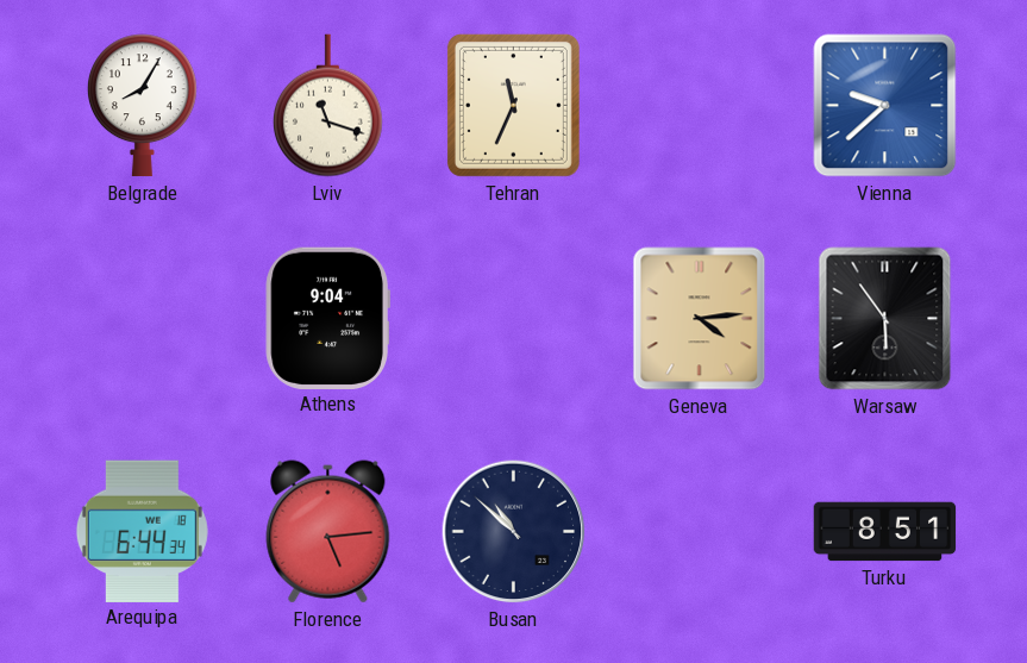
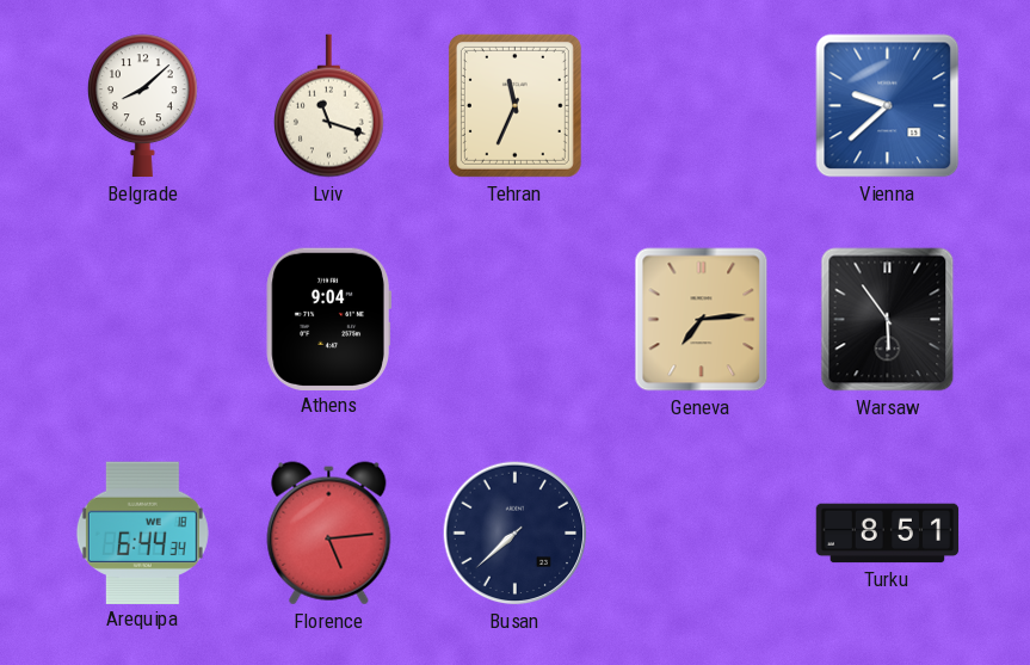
Belgrade: 8:05 -> 8:08 (142, 106)
Geneva: 4:14 -> 7:14 (702, 320)
Busan: 10:52 -> 7:38 (516, 534)
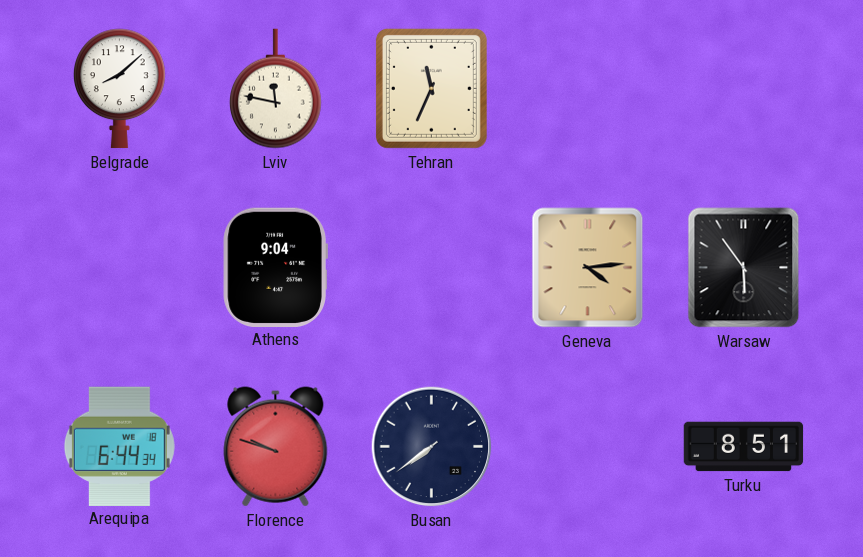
Lviv: 11:18 -> 11:47 (275, 89)
Vienna: 9:38 -> none (888, 106)
Geneva: 7:14 -> 4:14 (588, 268)
Florence: 5:14 -> 9:48 (276, 447)
Busan: 7:38 -> 7:39 (432, 447)
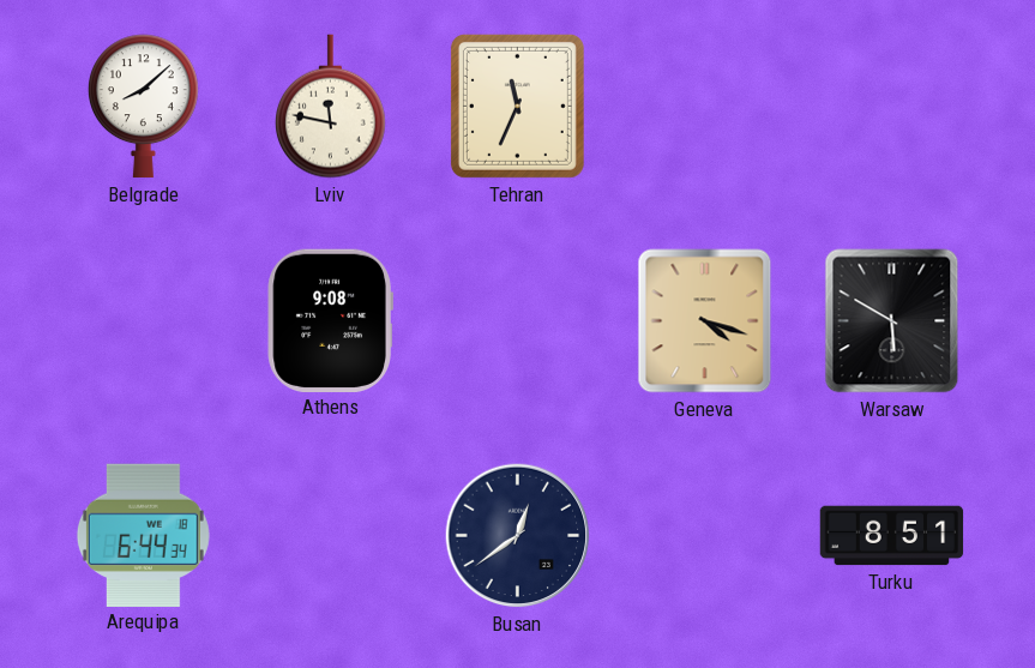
Athens: 9:04 -> 9:08 (330, 320)
Geneva: 4:14 -> 4:18 (705, 321)
Warsaw: 5:54 -> 5:50 (892, 321)
Florence: 9:48 -> none (276, 447)
Busan: 7:39 -> 12:39 (518, 536)
